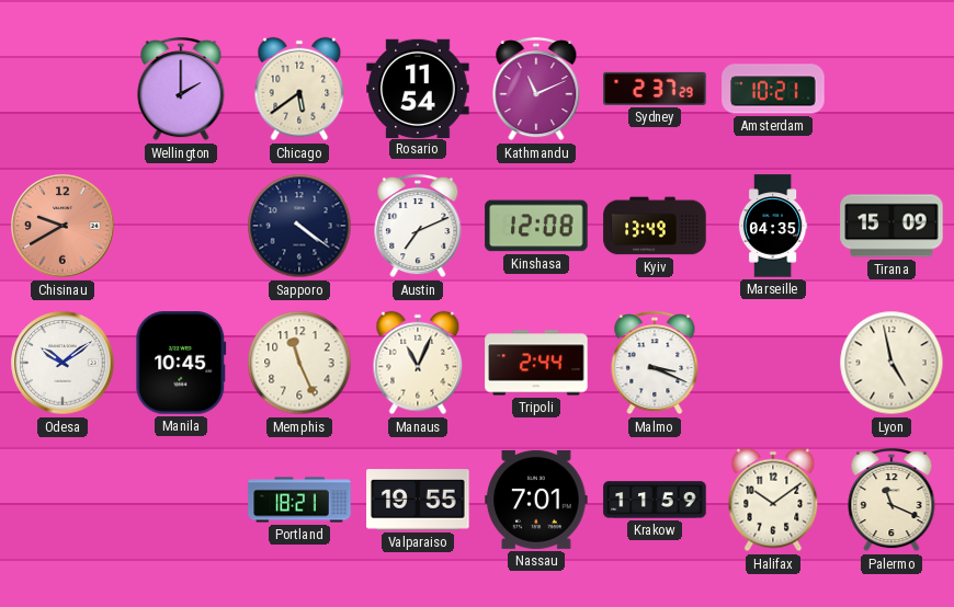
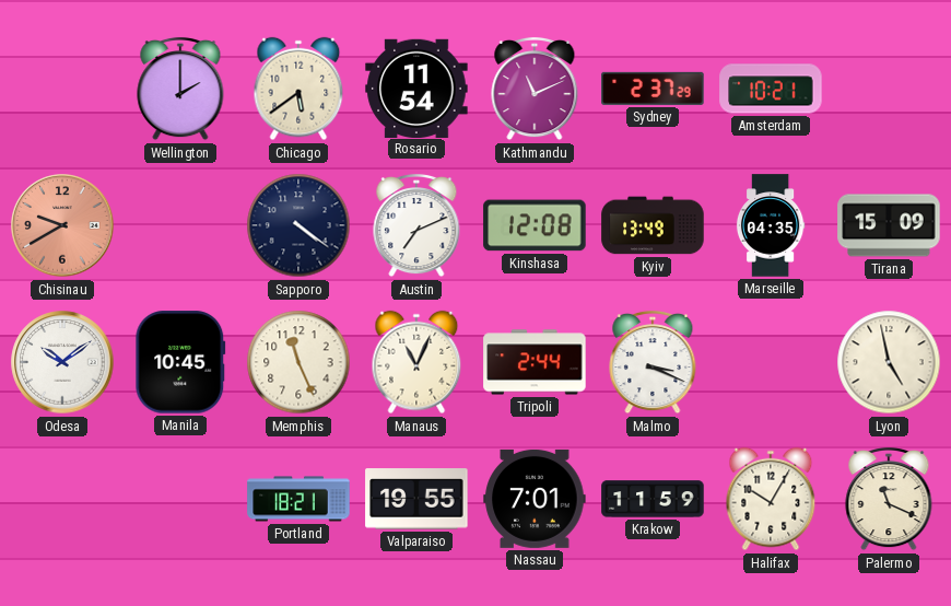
Halifax: 10:09 -> 10:05 (771, 499)
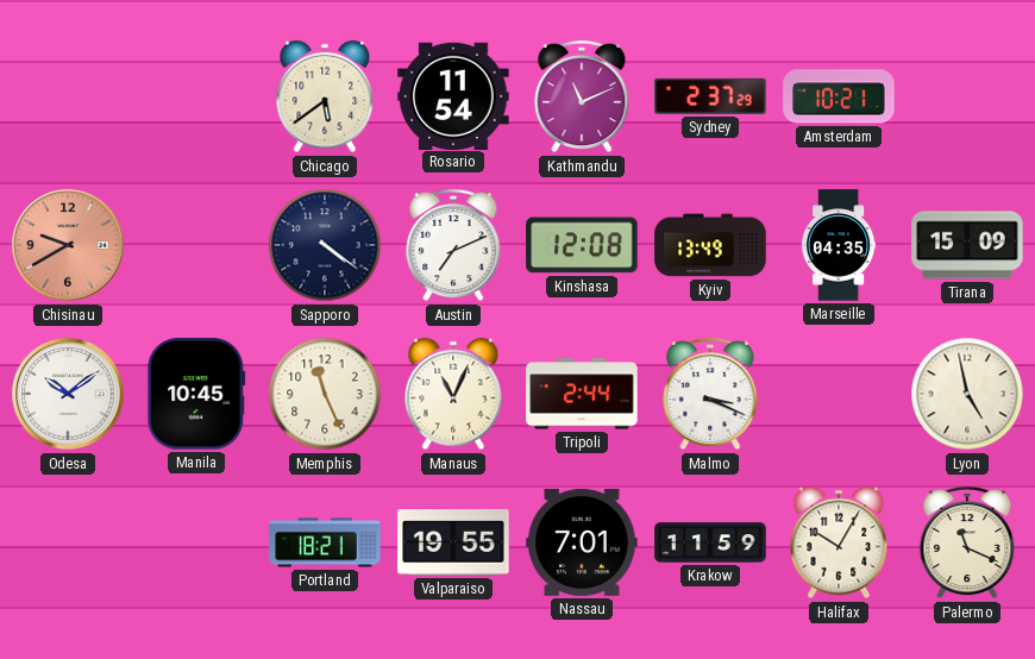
Wellington: 2:00 -> none (180, 89)
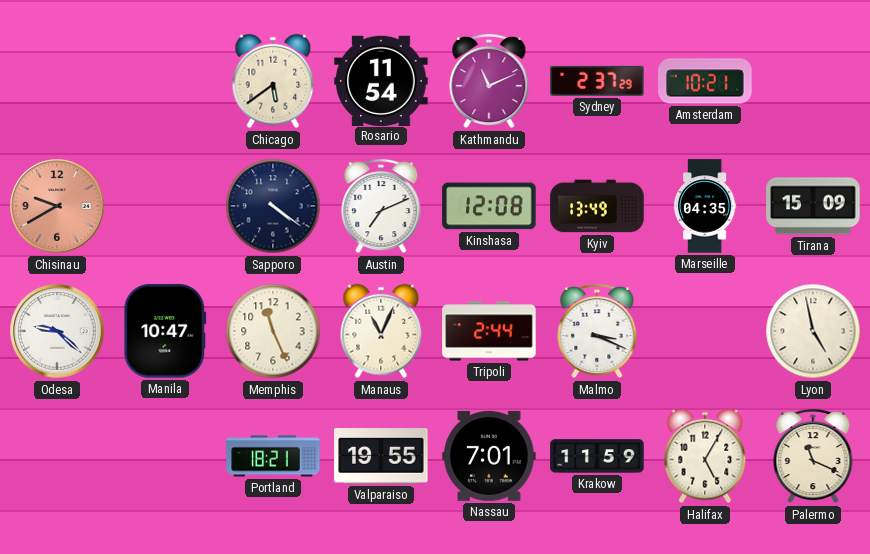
Odesa: 10:09 -> 9:22 (57, 331)
Manila: 10:45 -> 10:47 (165, 331)
Halifax: 10:05 -> 5:05 (705, 456)
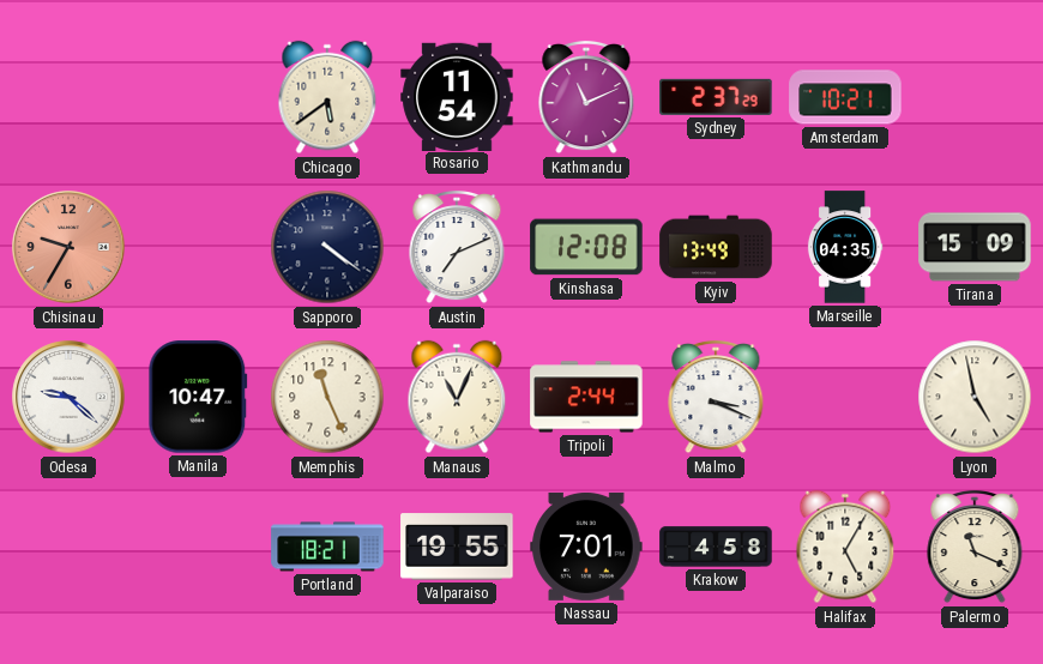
Chisinau: 9:40 -> 9:35 (68, 247)
Krakow: 11:59 -> 4:58 (716, 547)
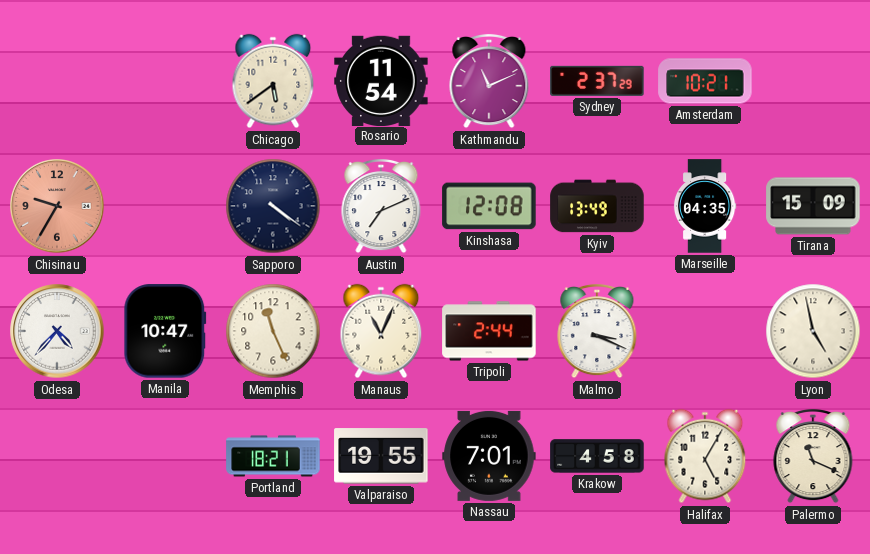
Odesa: 9:22 -> 4:37 (57, 331)
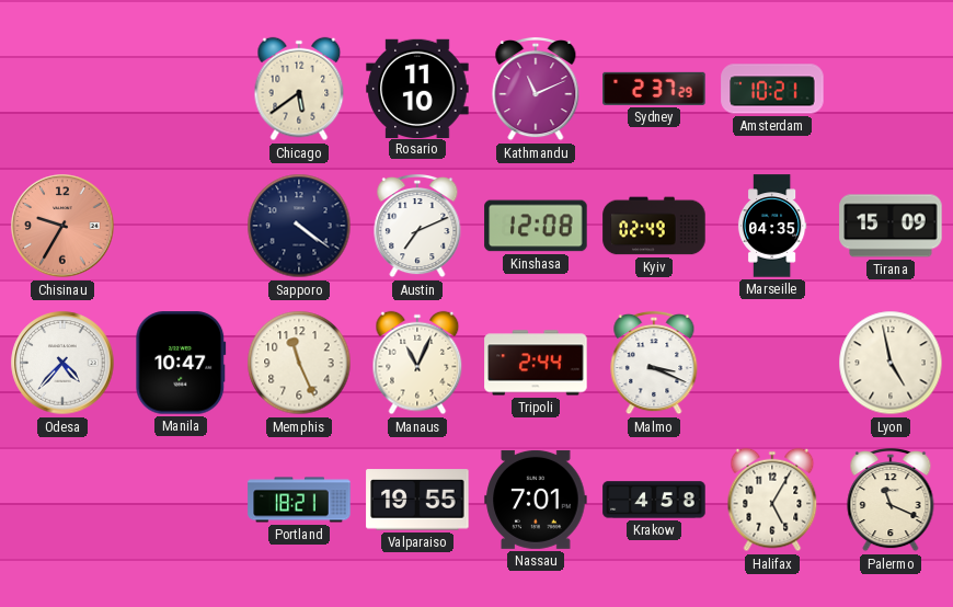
Rosario: 11:54 -> 11:10 (417, 88)
Kyiv: 13:49 -> 02:49 (654, 226)
